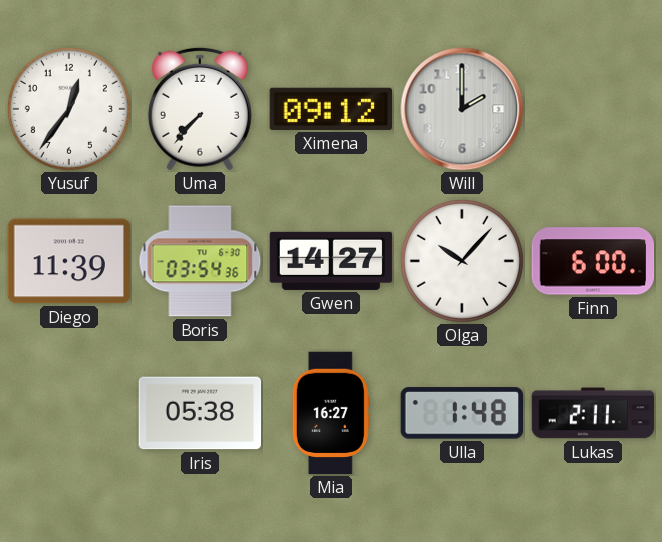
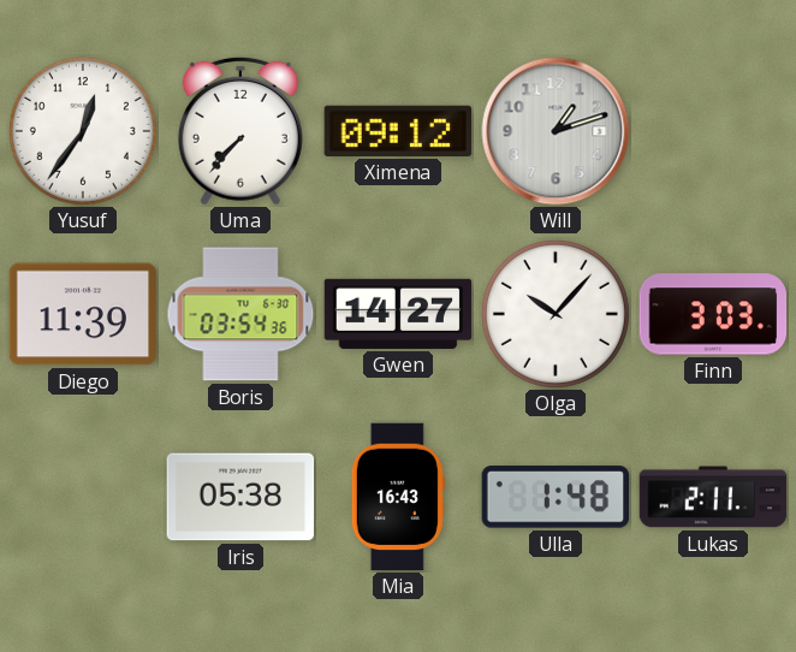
Will: 2:00 -> 1:12 (556, 131)
Finn: 6:00 -> 3:03 (713, 314)
Mia: 16:27 -> 16:43 (398, 497)
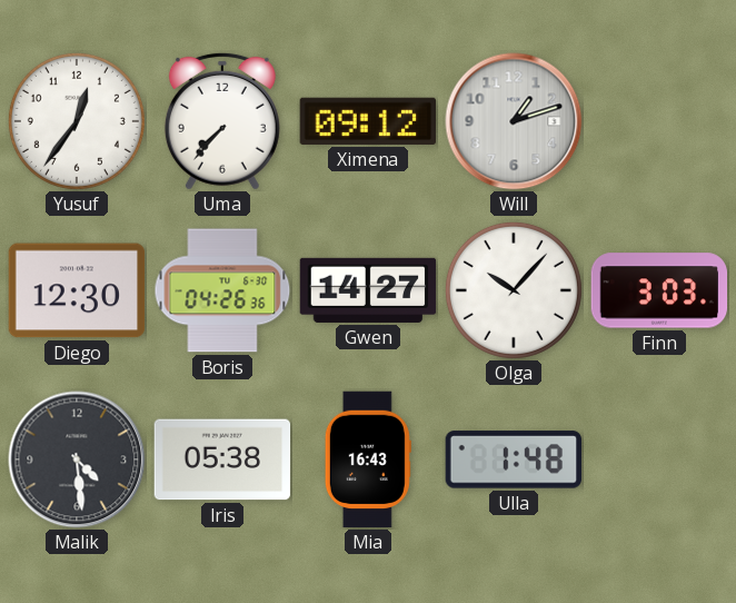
Diego: 11:39 -> 12:30 (77, 290)
Boris: 03:54 -> 04:26 (222, 290)
Malik: none -> 4:29 (77, 459)
Lukas: 2:11 -> none (713, 497)
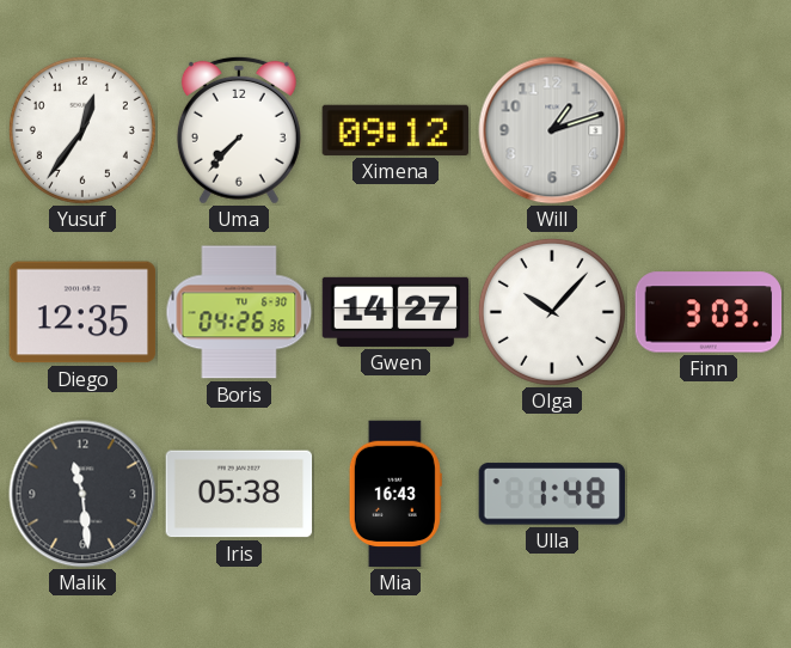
Diego: 12:30 -> 12:35 (82, 312)
Malik: 4:29 -> 11:29 (82, 494)
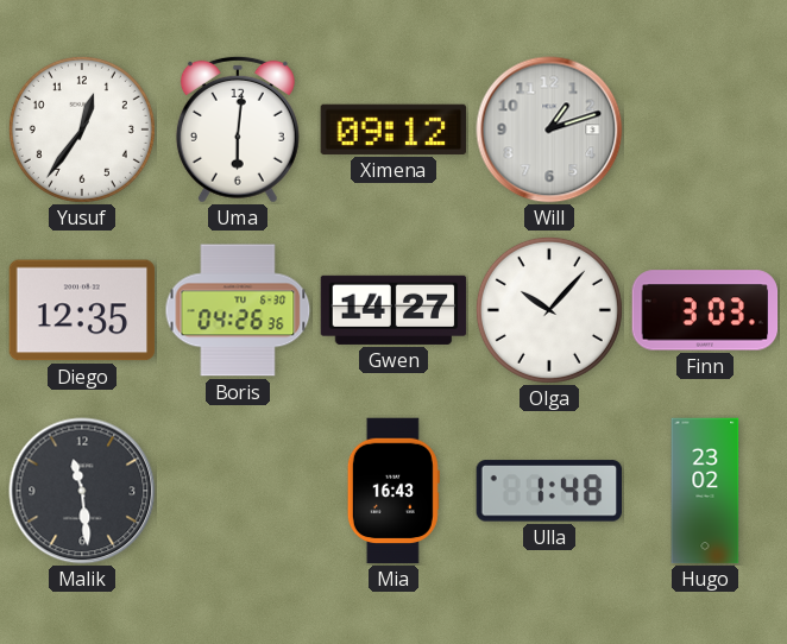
Uma: 7:37 -> 6:01 (238, 130)
Iris: 05:38 -> none (239, 494)
Hugo: none -> 23:02 (705, 491)
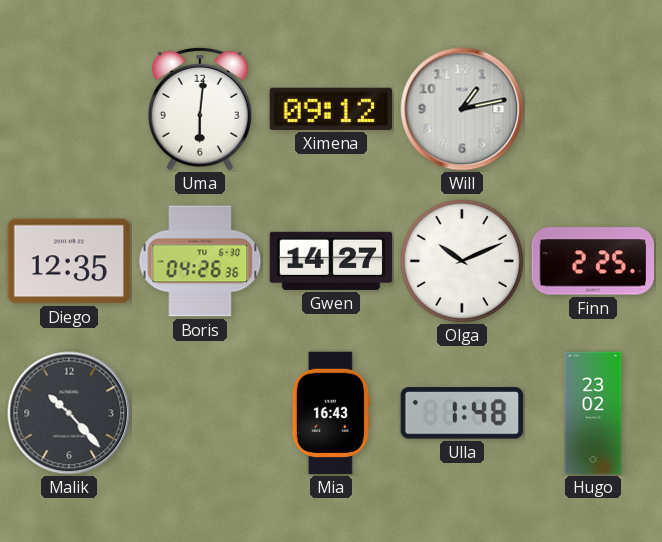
Yusuf: 12:36 -> none (82, 130)
Will: 1:12 -> 1:13 (462, 109)
Olga: 10:07 -> 10:11 (462, 261)
Finn: 3:03 -> 2:25 (593, 261)
Malik: 11:29 -> 10:23 (69, 413)
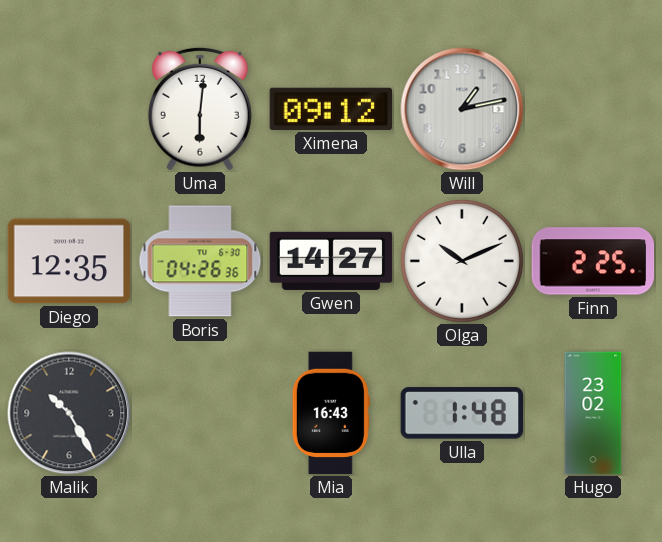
Malik: 10:23 -> 10:25 (69, 413)
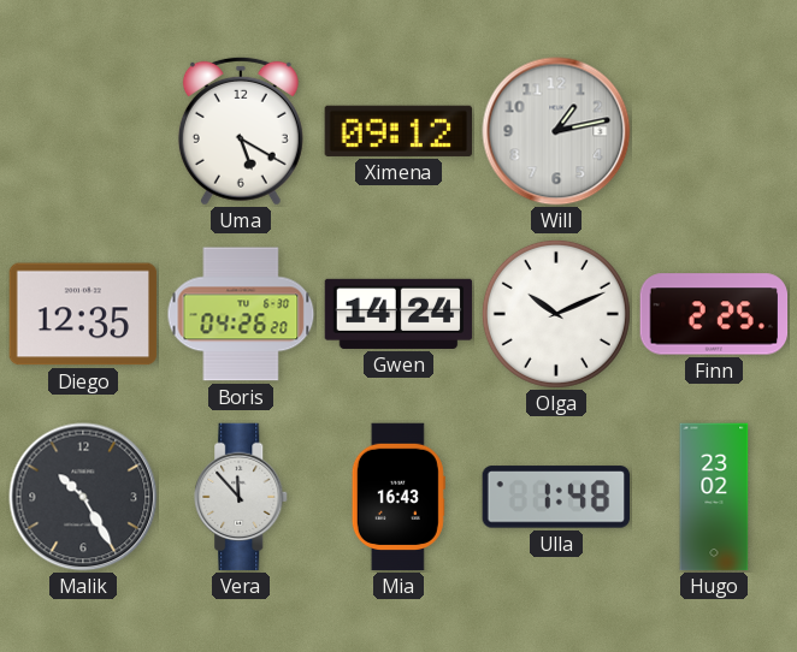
Uma: 6:01 -> 5:20 (241, 131)
Boris: 04:26:36 -> 04:26:20 (241, 314)
Gwen: 14:27 -> 14:24 (398, 314)
Vera: none -> 11:53 (242, 497)
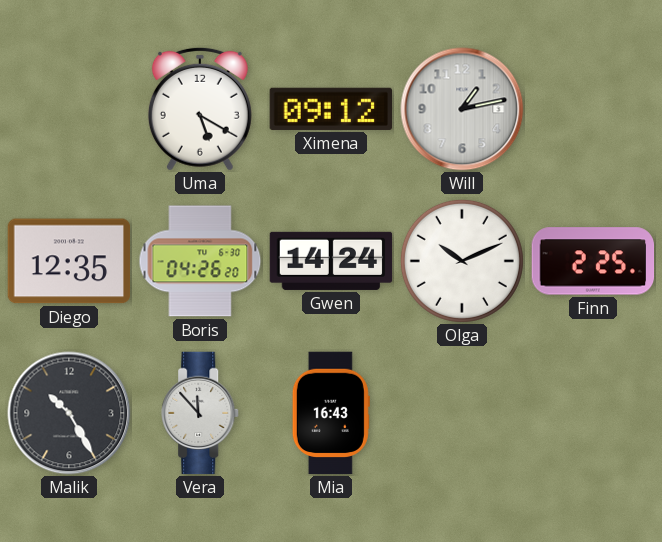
Ulla: 1:48 -> none (555, 497)
Hugo: 23:02 -> none (714, 497)
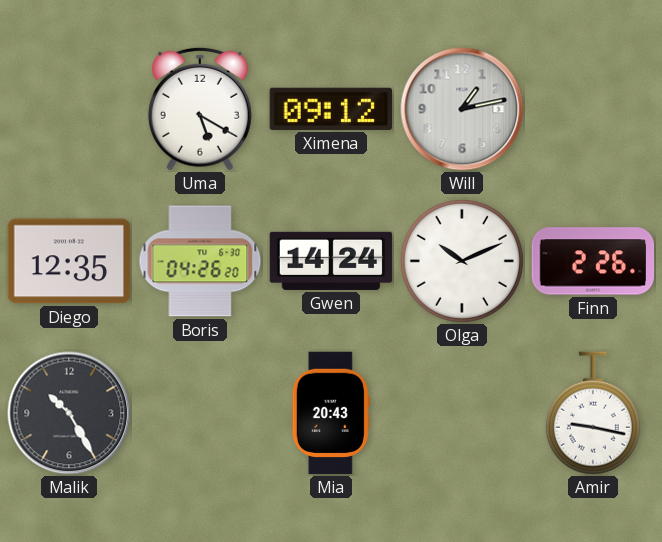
Finn: 2:25 -> 2:26 (593, 261)
Vera: 11:53 -> none (201, 413)
Mia: 16:43 -> 20:43 (331, 413)
Amir: none -> 9:17 (593, 413)
